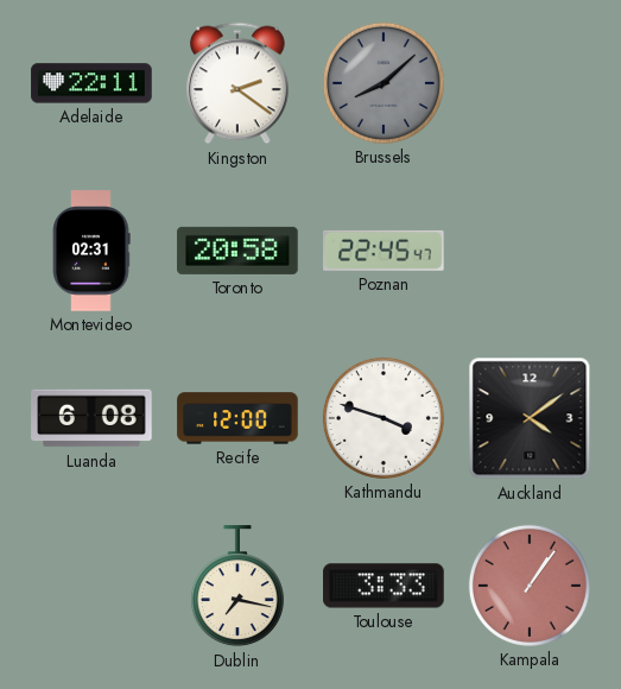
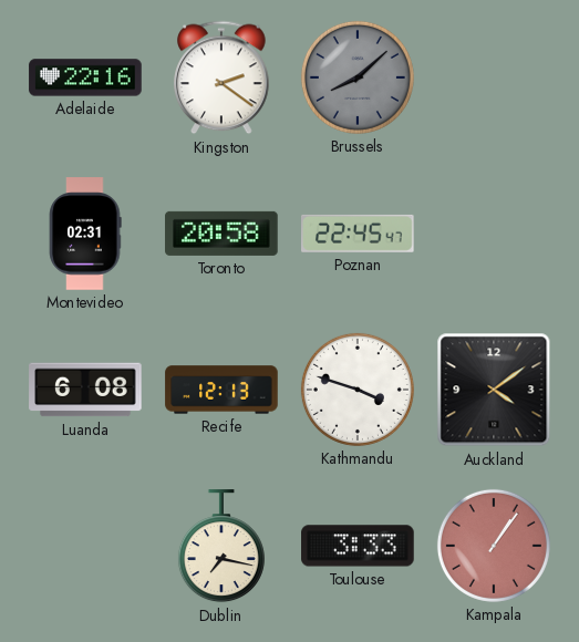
Adelaide: 22:11 -> 22:16 (85, 77)
Recife: 12:00 -> 12:13 (221, 390)
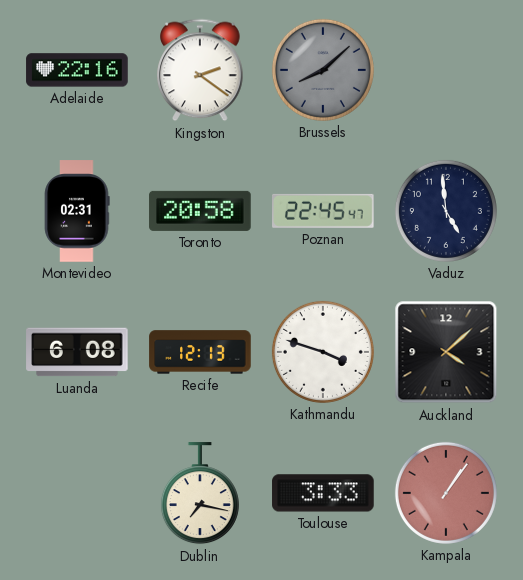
Vaduz: none -> 4:59 (446, 211)
Auckland: 4:09 -> 4:08 (446, 352)
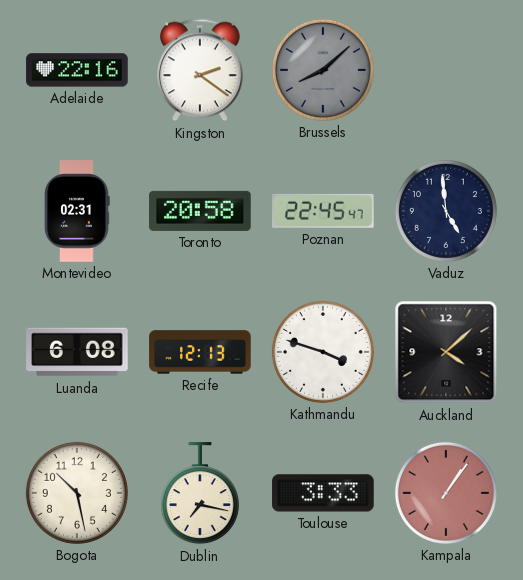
Bogota: none -> 10:28 (77, 493)
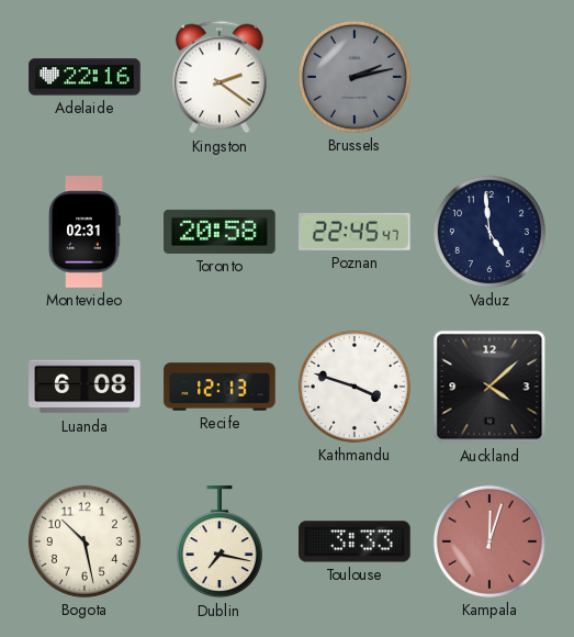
Brussels: 8:08 -> 2:13 (354, 77)
Kampala: 1:06 -> 12:03 (489, 541)
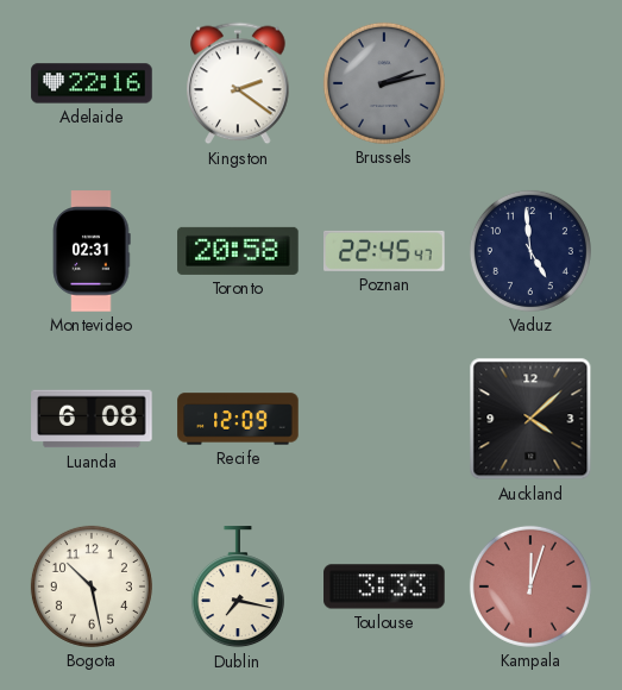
Recife: 12:13 -> 12:09 (238, 419)
Kathmandu: 3:48 -> none (354, 387)
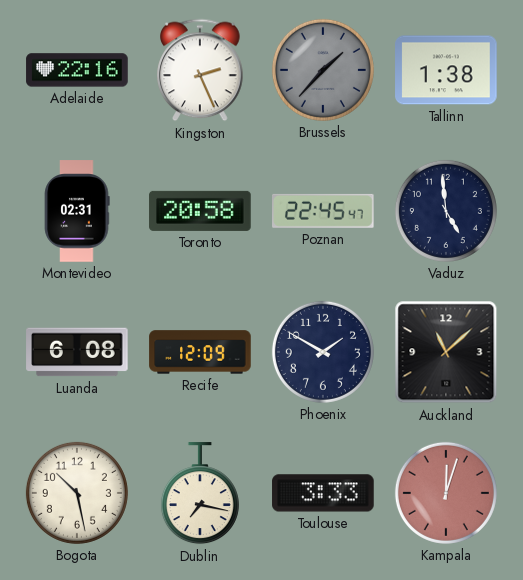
Kingston: 2:21 -> 2:26 (200, 70)
Brussels: 2:13 -> 1:37 (323, 70)
Tallinn: none -> 1:38 (446, 70)
Phoenix: none -> 1:50 (323, 352)
Auckland: 4:08 -> 11:08 (446, 352)
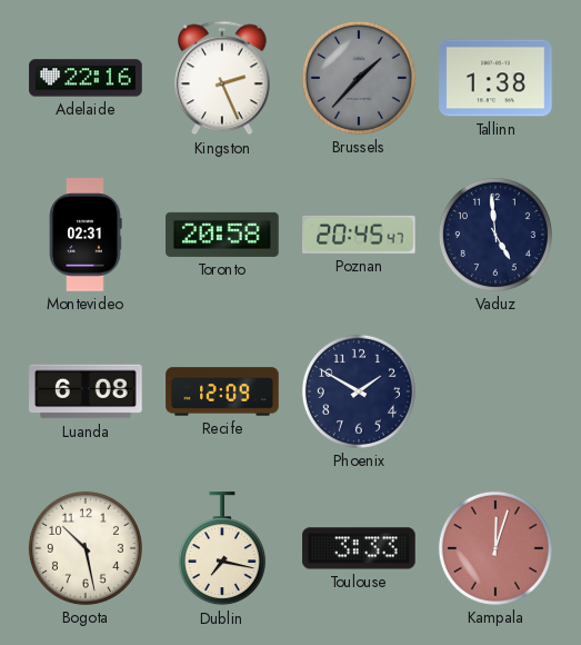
Poznan: 22:45 -> 20:45 (359, 235)
Auckland: 11:08 -> none (446, 352)
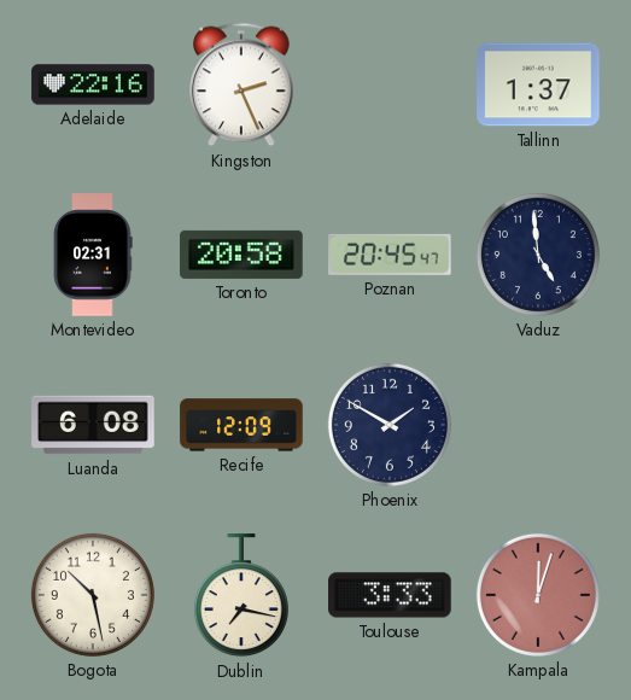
Brussels: 1:37 -> none (359, 78)
Tallinn: 1:38 -> 1:37 (538, 84)
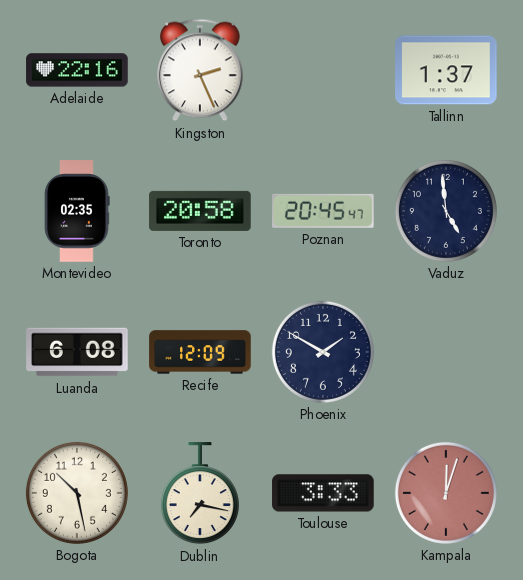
Montevideo: 02:31 -> 02:35 (77, 211)
